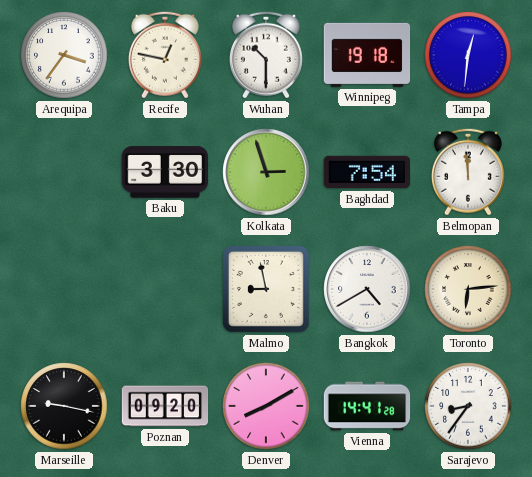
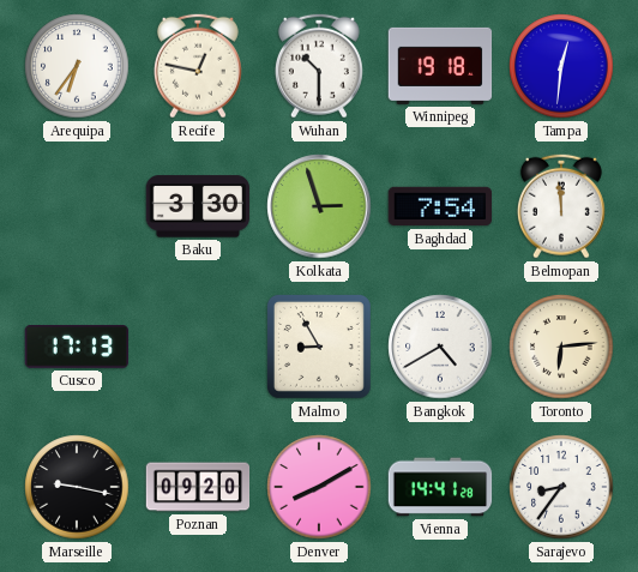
Arequipa: 3:36 -> 6:36 (77, 66)
Cusco: none -> 17:13 (76, 347)
Malmo: 8:58 -> 8:55 (319, 347)
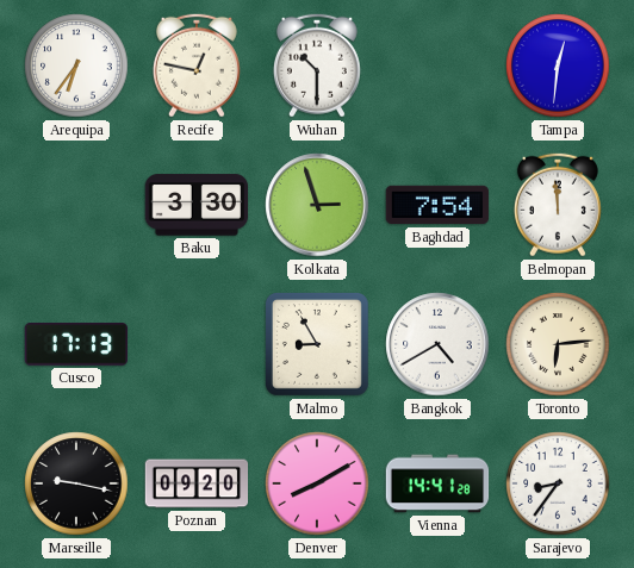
Winnipeg: 19:18 -> none (440, 66)
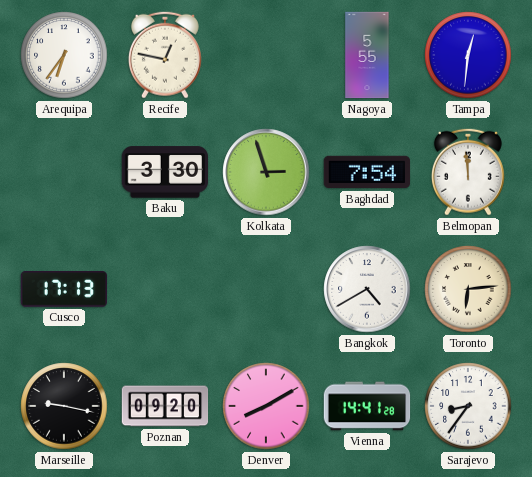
Wuhan: 10:30 -> none (317, 65)
Nagoya: none -> 5:55 (367, 55)
Malmo: 8:55 -> none (317, 344)
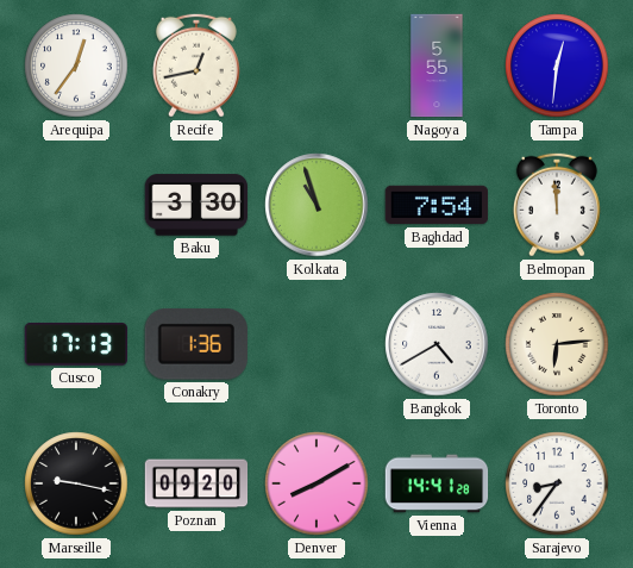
Arequipa: 6:36 -> 12:36 (76, 65)
Recife: 12:47 -> 12:43 (196, 65)
Kolkata: 2:57 -> 10:57 (316, 205)
Conakry: none -> 1:36 (196, 344)
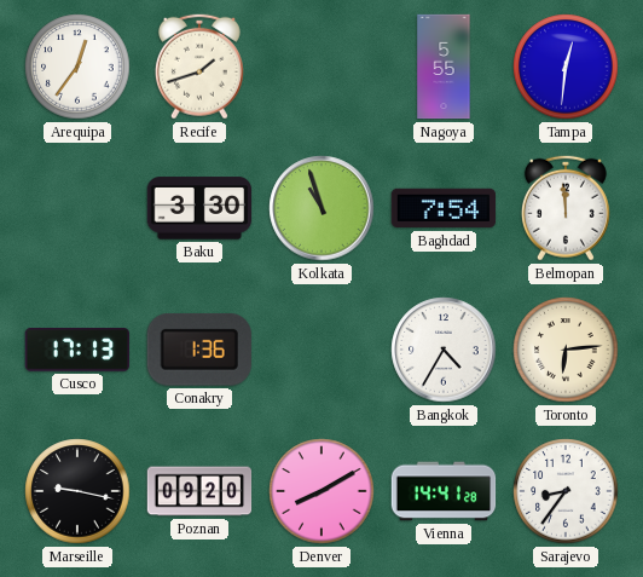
Recife: 12:43 -> 1:42 (199, 67)
Bangkok: 4:40 -> 4:35 (444, 350)
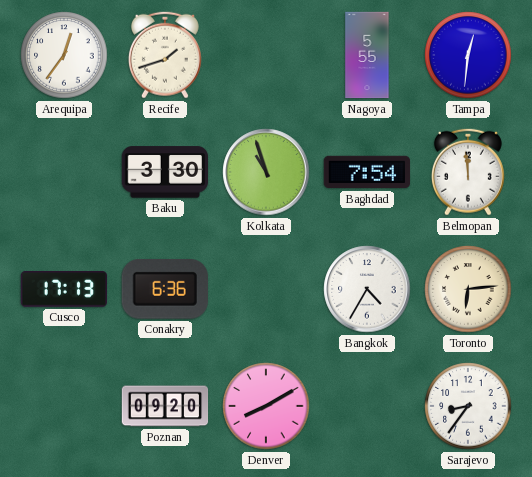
Conakry: 1:36 -> 6:36 (165, 289)
Marseille: 9:17 -> none (77, 491)
Vienna: 14:41 -> none (444, 491)
